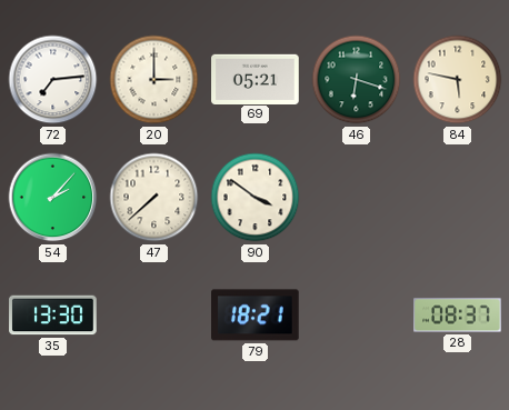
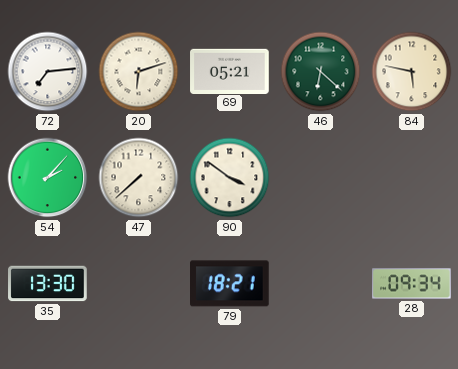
20: 3:00 -> 6:12 (139, 72)
46: 6:18 -> 6:22 (321, 72)
28: 08:37 -> 09:34 (412, 284)
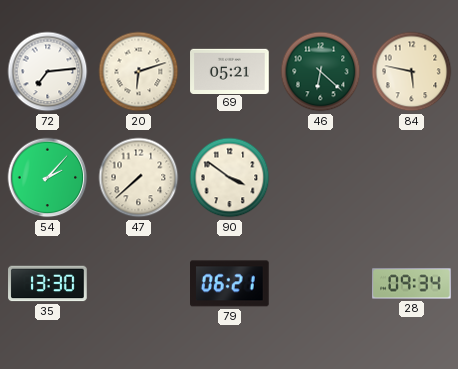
79: 18:21 -> 06:21 (230, 284)
